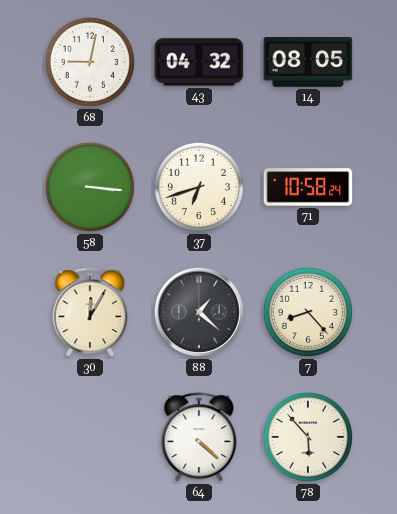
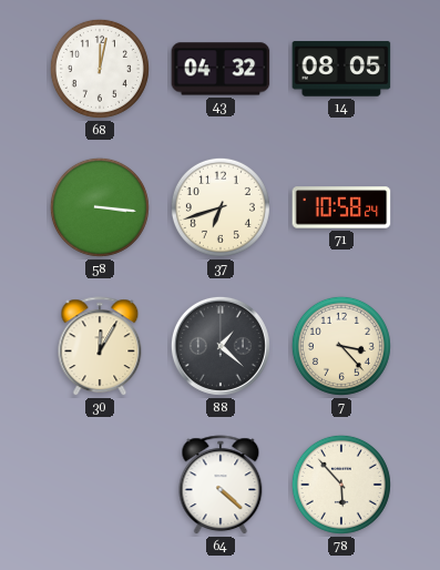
68: 9:02 -> 12:02 (100, 69)
7: 8:23 -> 3:23 (341, 346)
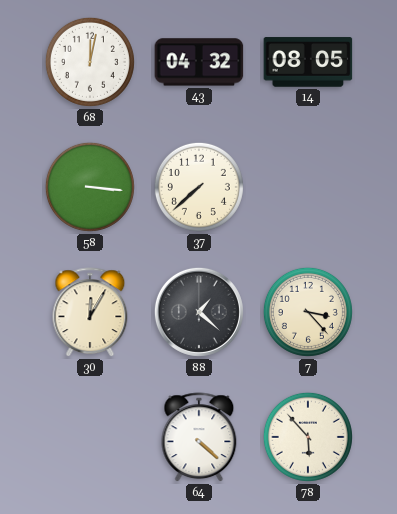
37: 6:42 -> 7:38 (199, 187)
71: 10:58 -> none (341, 207)
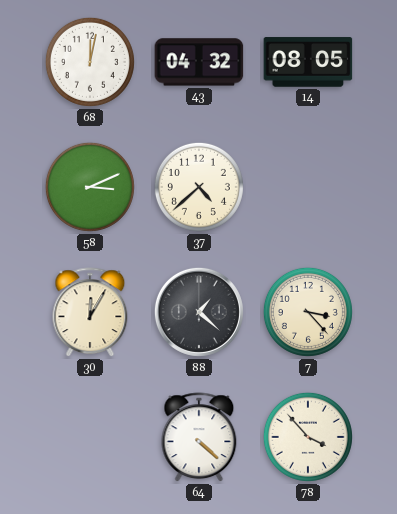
58: 3:16 -> 3:11 (90, 187)
37: 7:38 -> 4:38 (199, 187)
78: 5:53 -> 3:53 (308, 437)
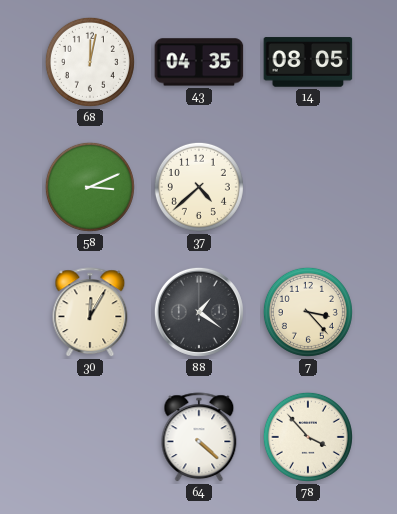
43: 04:32 -> 04:35 (199, 62)
88: 1:22 -> 1:21 (199, 312)
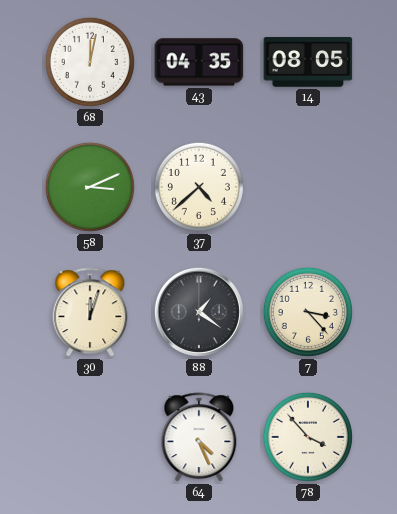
30: 12:05 -> 12:03 (90, 313)
64: 4:22 -> 4:26 (199, 438)
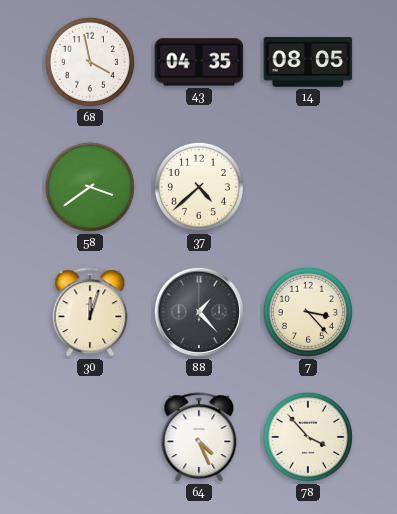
68: 12:02 -> 3:58 (90, 62)
58: 3:11 -> 3:39 (90, 187)
88: 1:21 -> 1:23 (199, 312)
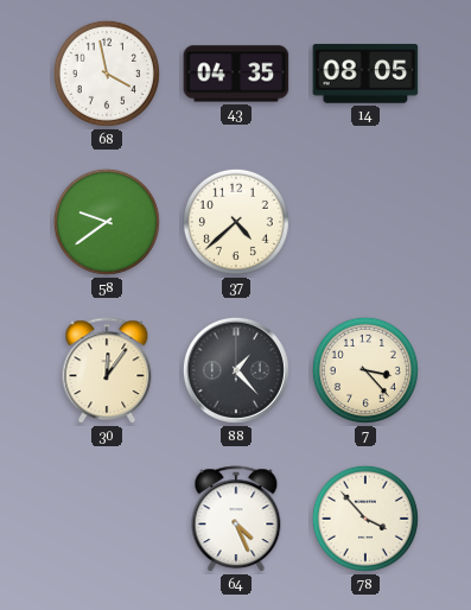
58: 3:39 -> 9:39 (107, 222)
30: 12:03 -> 12:06 (107, 371)
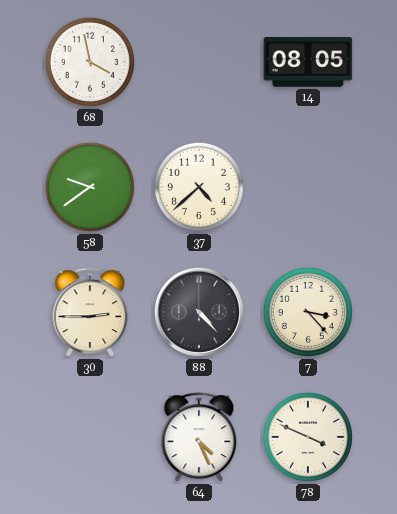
43: 04:35 -> none (236, 74)
30: 12:06 -> 2:45 (90, 313)
88: 1:23 -> 4:23 (199, 312)
78: 3:53 -> 3:49 (308, 437)
